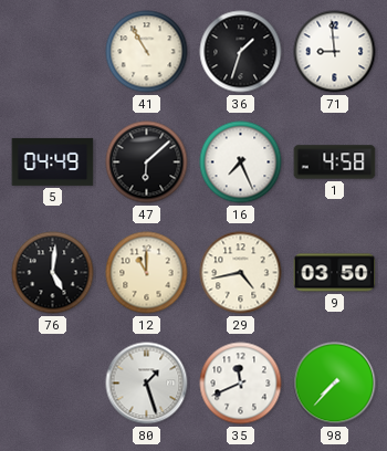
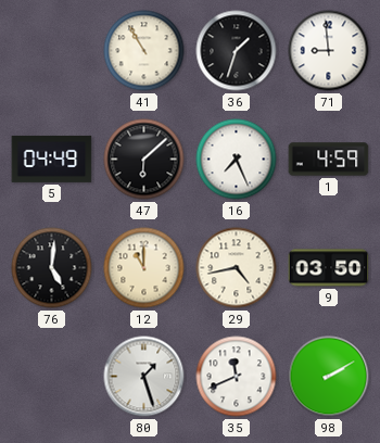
1: 4:58 -> 4:59 (329, 160)
98: 7:37 -> 2:10 (329, 377)
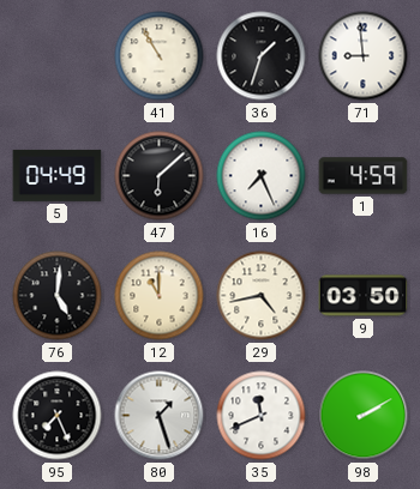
95: none -> 7:26 (58, 416)
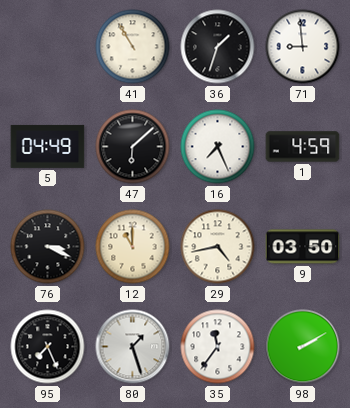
76: 5:01 -> 3:19 (48, 247)
35: 11:41 -> 11:36 (218, 347)
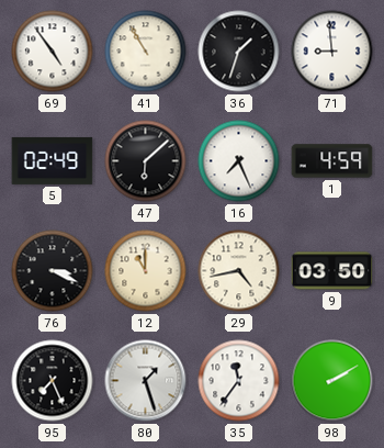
69: none -> 4:54 (53, 52)
5: 04:49 -> 02:49 (53, 160)
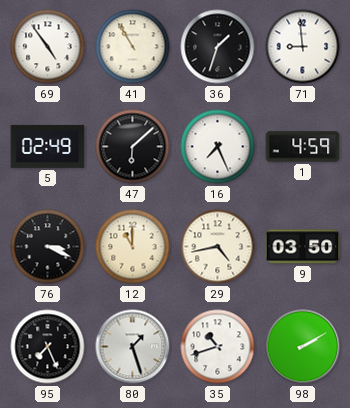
35: 11:36 -> 10:42 (218, 347)
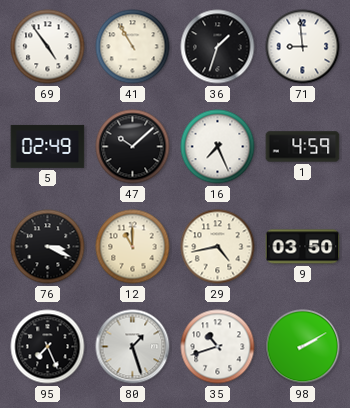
47: 6:08 -> 10:08 (133, 147)
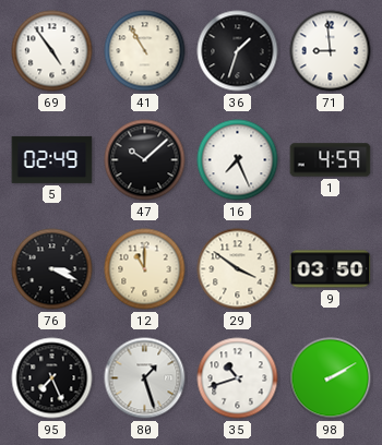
29: 4:43 -> 3:51 (238, 269)
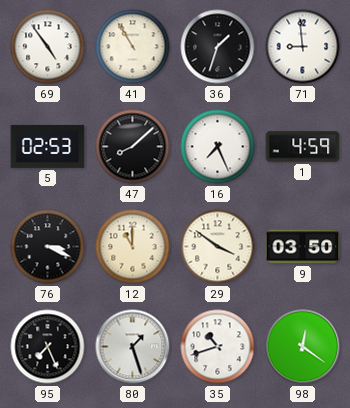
5: 02:49 -> 02:53 (48, 146)
47: 10:08 -> 8:08 (133, 147)
98: 2:10 -> 12:21 (303, 347)
